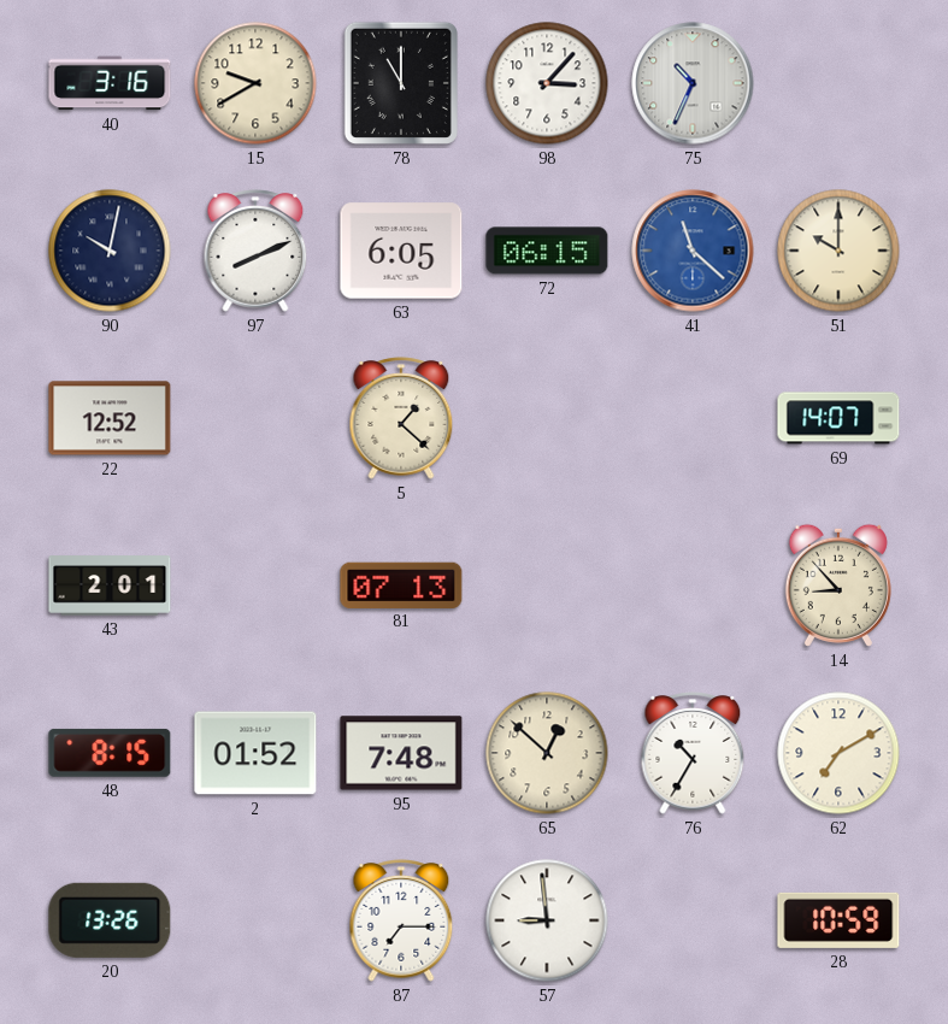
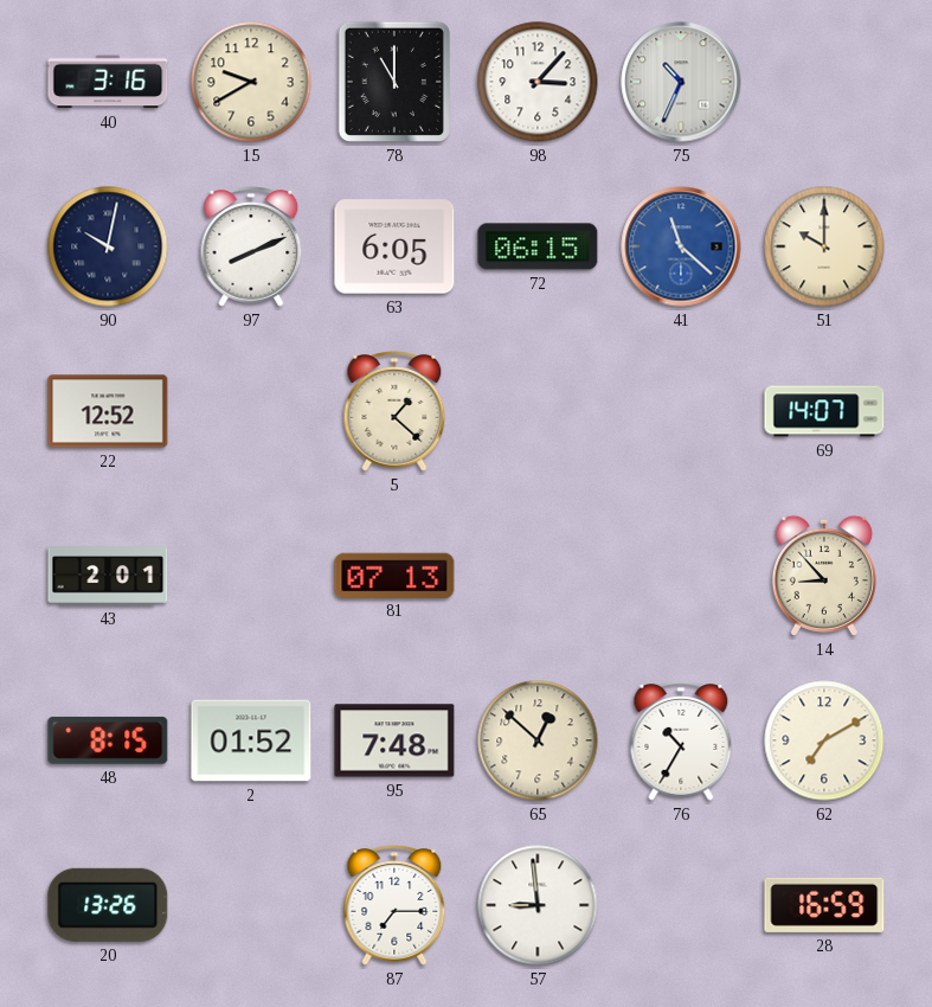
28: 10:59 -> 16:59 (824, 905)
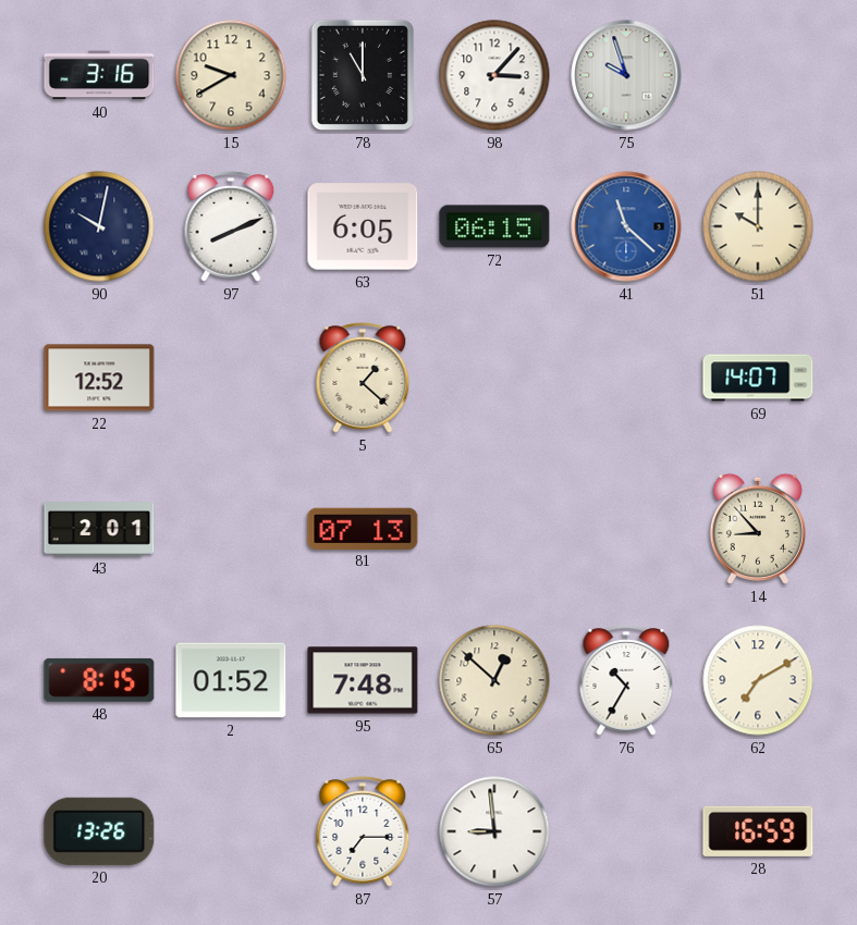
75: 10:34 -> 9:57 (626, 75)
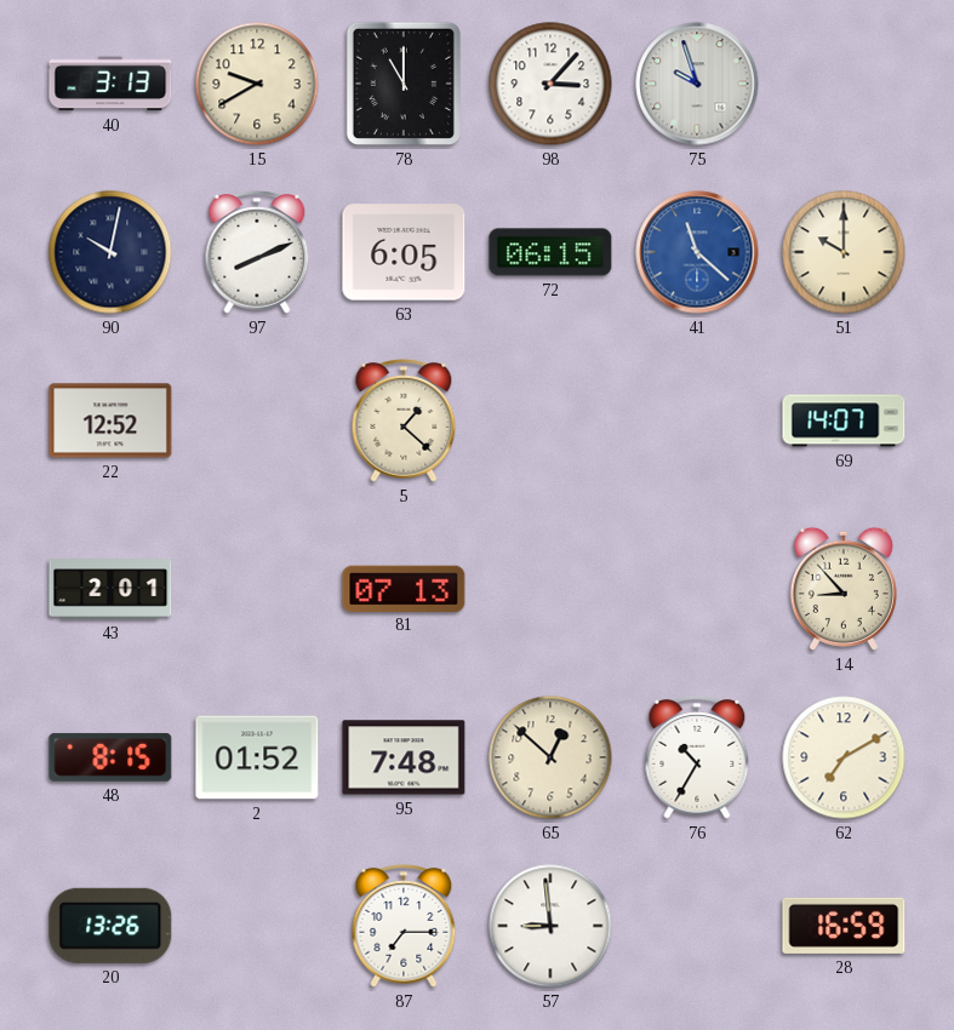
40: 3:16 -> 3:13 (110, 84)
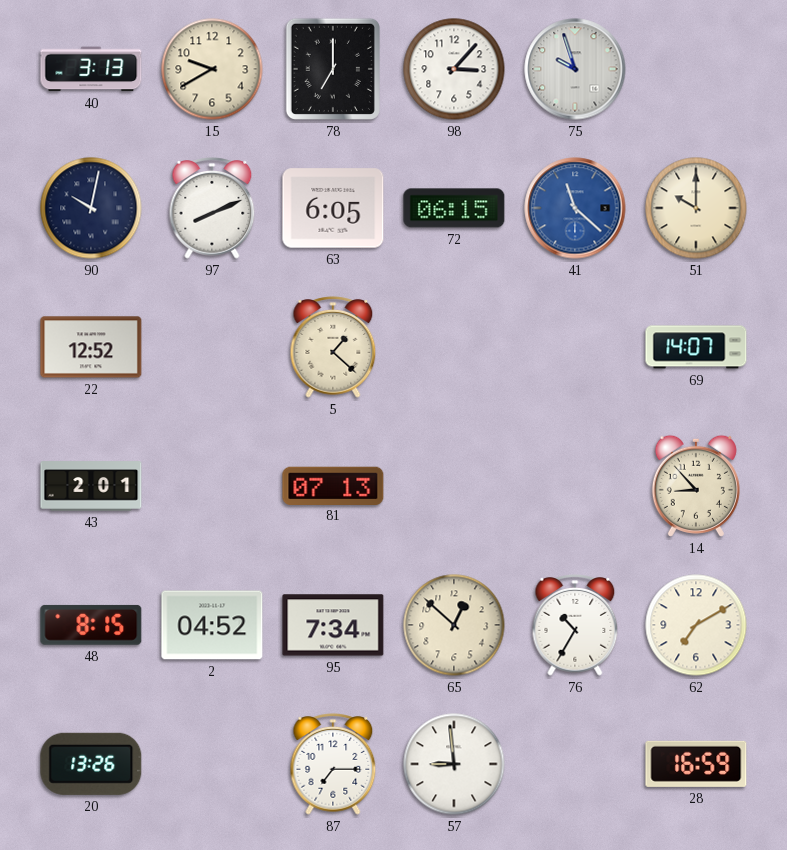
78: 11:00 -> 7:00 (333, 69)
2: 01:52 -> 04:52 (212, 625)
95: 7:48 -> 7:34 (333, 625)
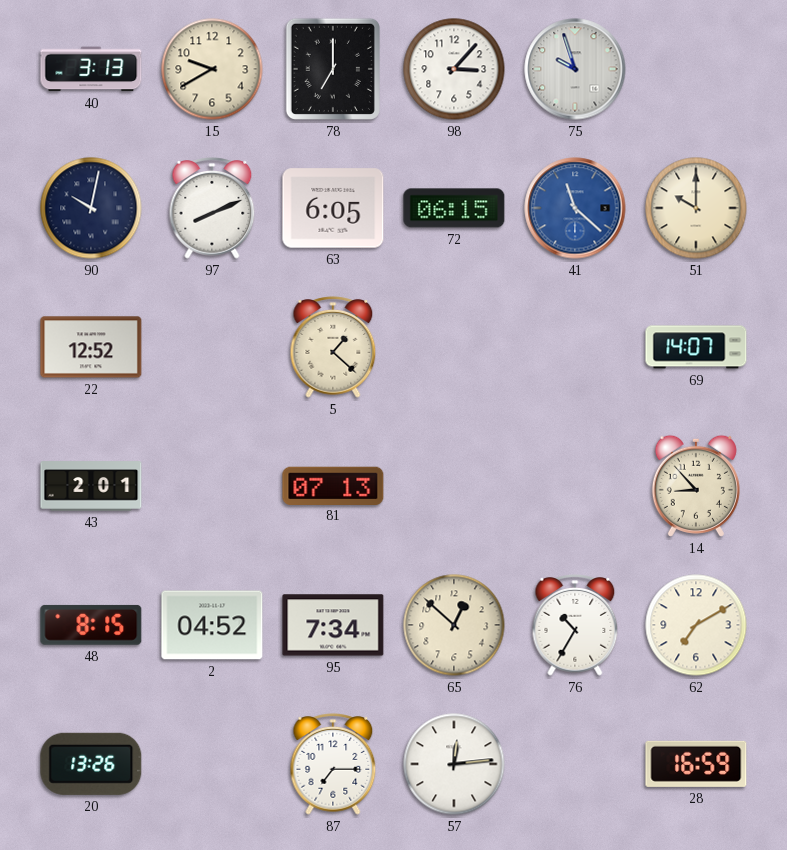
57: 8:59 -> 12:14 (454, 764)
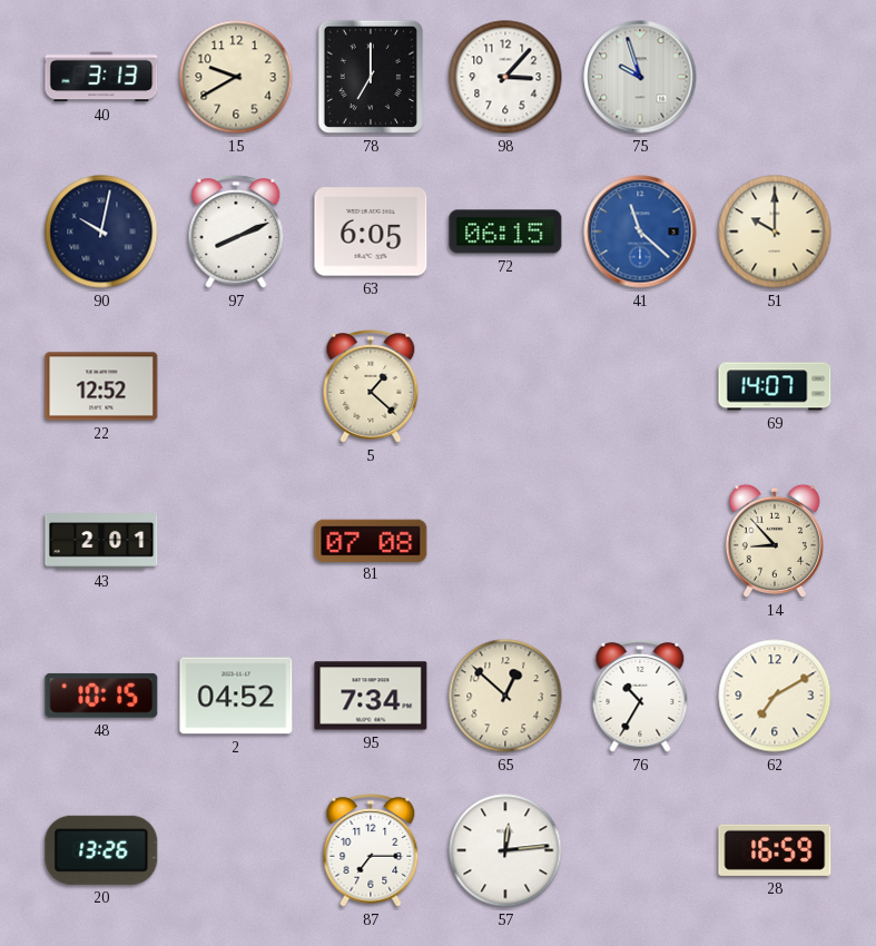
81: 07:13 -> 07:08 (371, 540)
48: 8:15 -> 10:15 (101, 696)
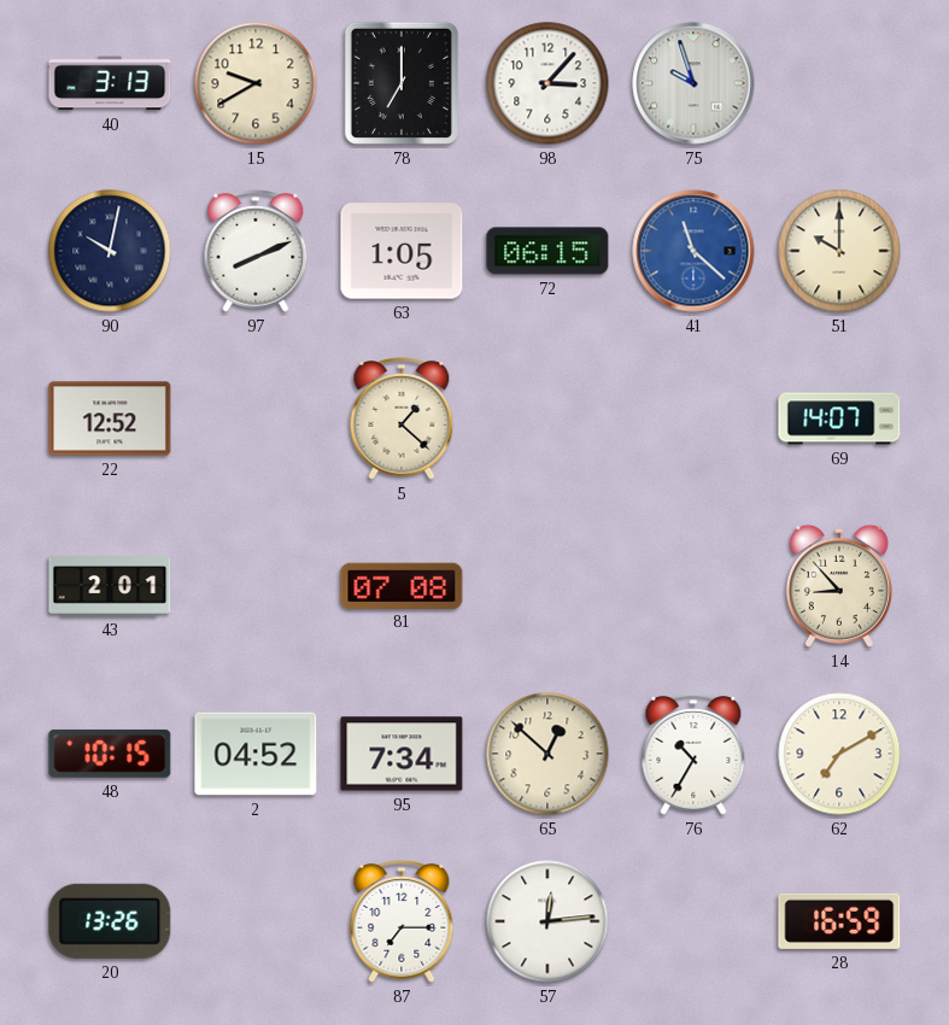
63: 6:05 -> 1:05 (402, 251)
